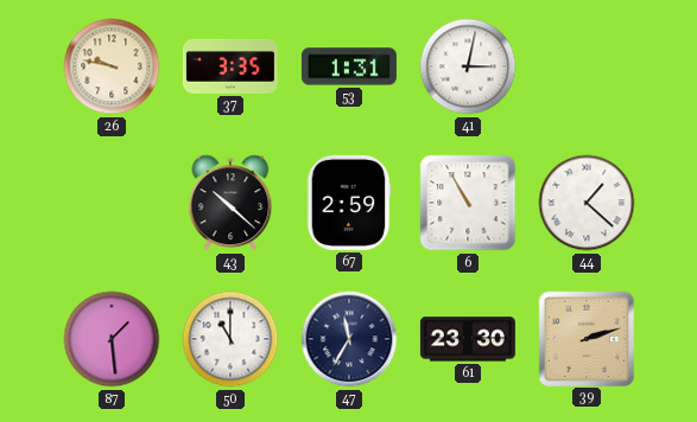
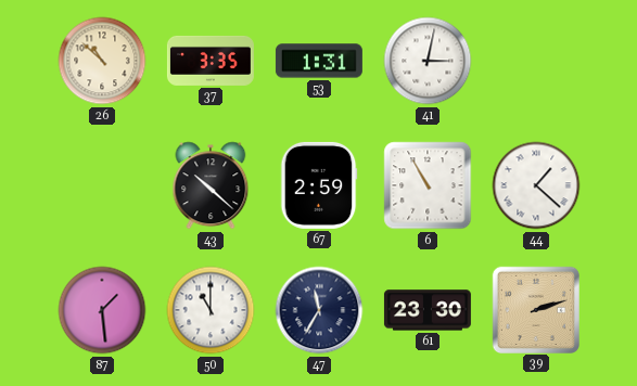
26: 9:47 -> 10:52 (102, 61)
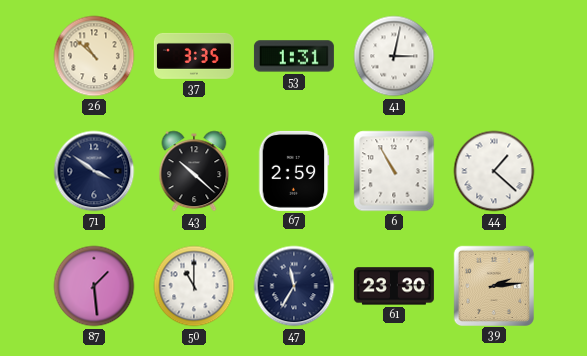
71: none -> 3:51 (94, 171)
39: 2:12 -> 2:14 (493, 285)
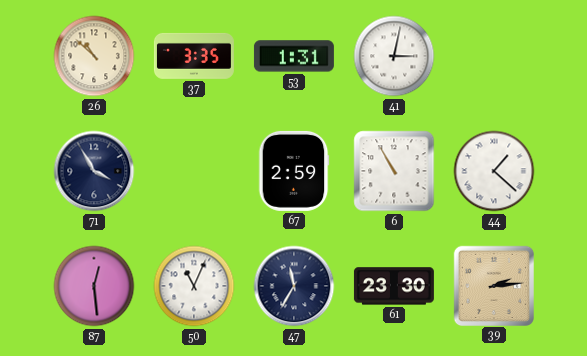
71: 3:51 -> 3:55 (94, 171)
43: 10:22 -> none (194, 171)
87: 1:29 -> 12:29 (94, 286)
50: 11:00 -> 11:04 (194, 286)
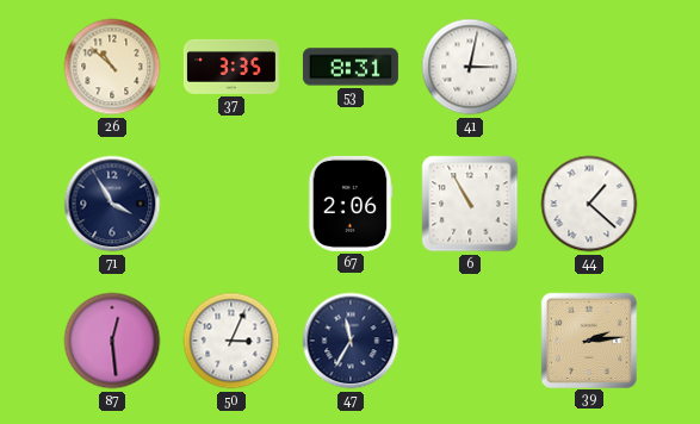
53: 1:31 -> 8:31 (351, 67)
67: 2:59 -> 2:06 (351, 204)
50: 11:04 -> 3:04 (231, 341)
61: 23:30 -> none (394, 286)
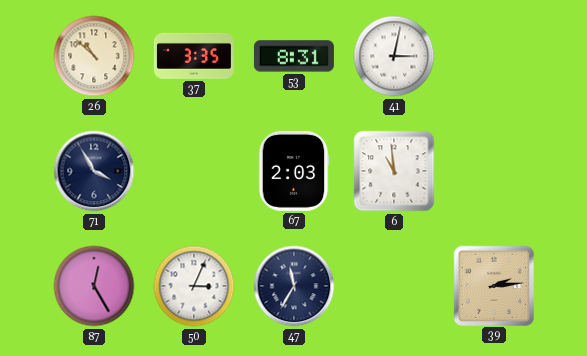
67: 2:06 -> 2:03 (294, 171)
6: 10:55 -> 10:59 (394, 171)
44: 1:22 -> none (589, 204)
87: 12:29 -> 12:25 (94, 286)
